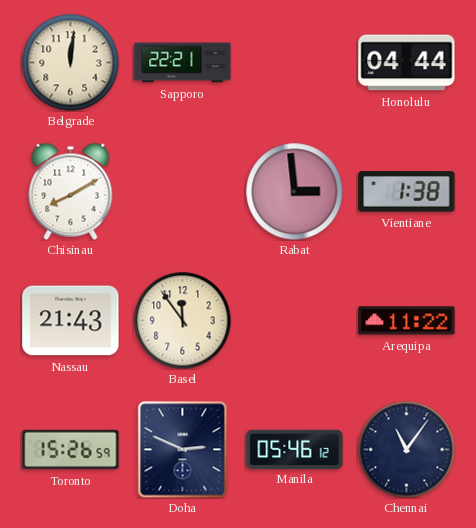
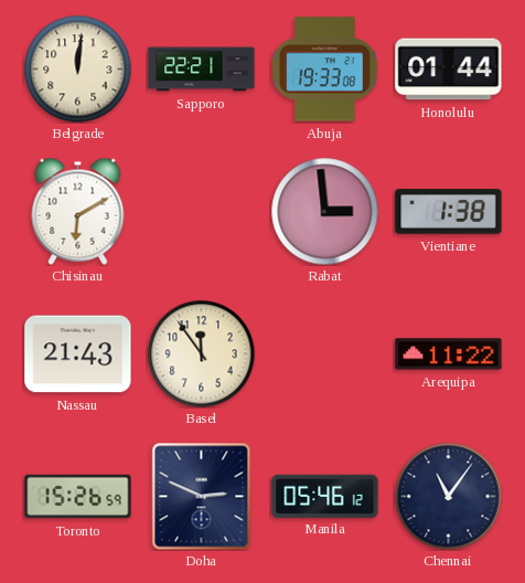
Abuja: none -> 19:33 (324, 70)
Honolulu: 04:44 -> 01:44 (449, 70)
Chisinau: 8:10 -> 6:10 (78, 211)
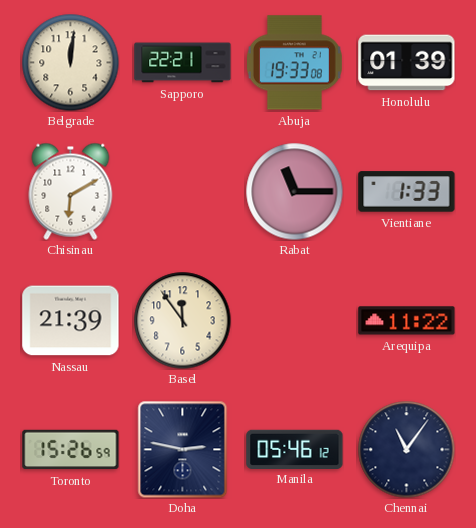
Honolulu: 01:44 -> 01:39 (407, 63)
Rabat: 2:59 -> 11:15 (294, 191)
Vientiane: 1:38 -> 1:33 (407, 192)
Nassau: 21:43 -> 21:39 (71, 321)
Doha: 2:49 -> 2:47 (183, 449)
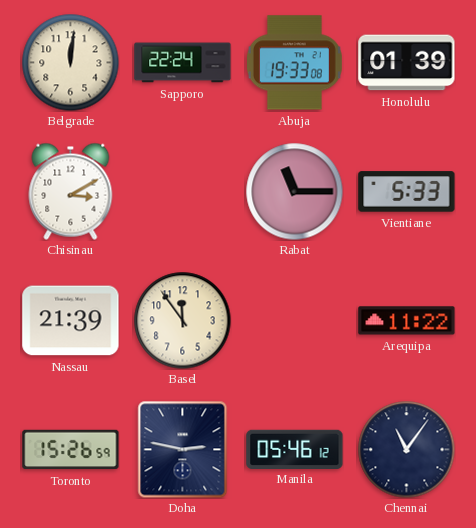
Sapporo: 22:21 -> 22:24 (183, 63)
Chisinau: 6:10 -> 3:10 (71, 191)
Vientiane: 1:33 -> 5:33 (407, 192)
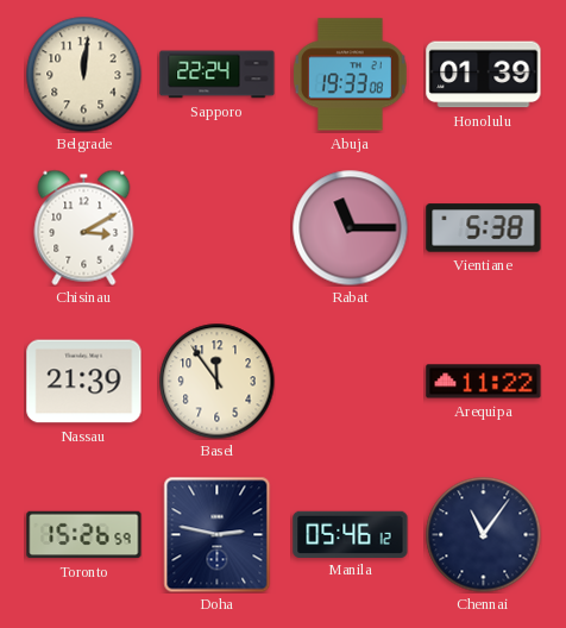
Vientiane: 5:33 -> 5:38 (484, 228)
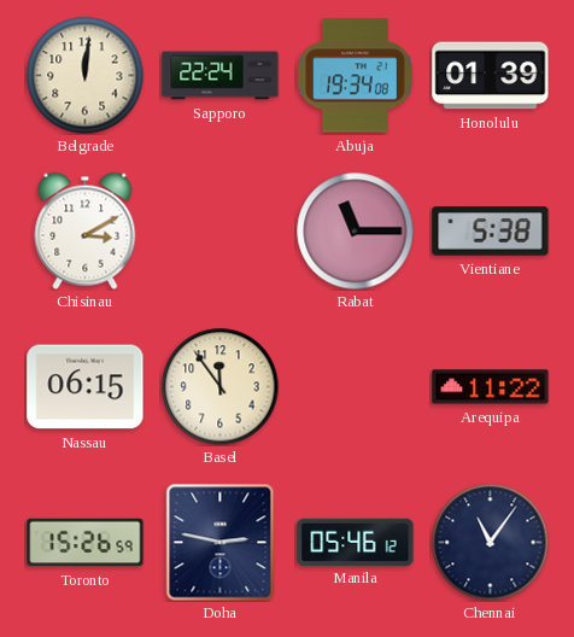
Abuja: 19:33 -> 19:34 (355, 76)
Nassau: 21:39 -> 06:15 (86, 387)
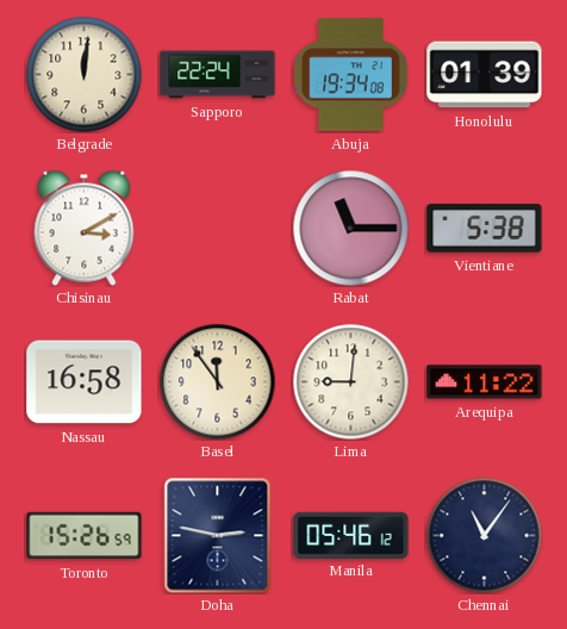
Nassau: 06:15 -> 16:58 (85, 382)
Lima: none -> 9:01 (350, 381)
